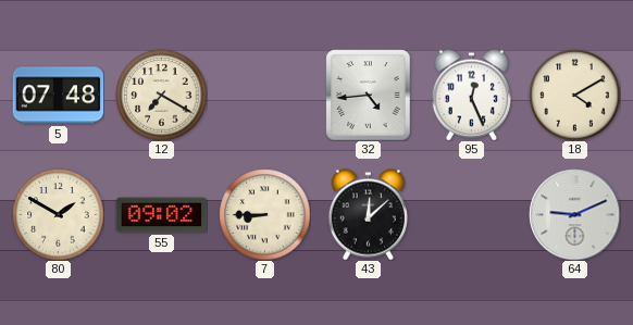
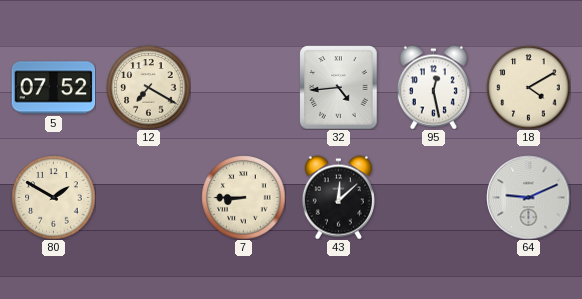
5: 07:48 -> 07:52 (53, 88)
95: 12:26 -> 12:28 (433, 87)
55: 09:02 -> none (161, 215)
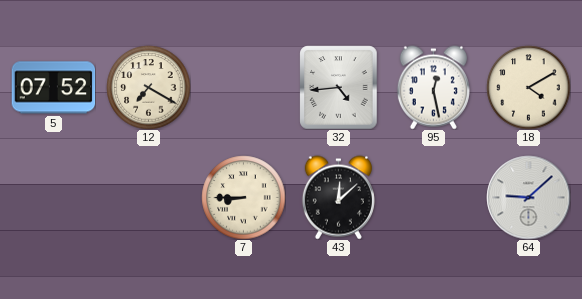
80: 1:50 -> none (53, 197)
64: 9:11 -> 9:08 (528, 197)
